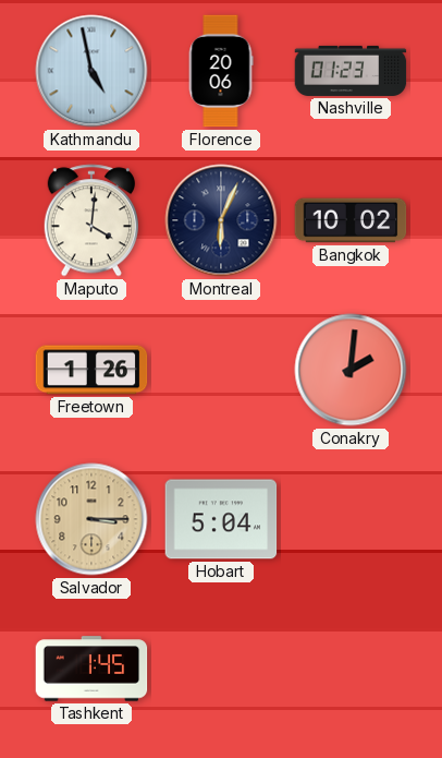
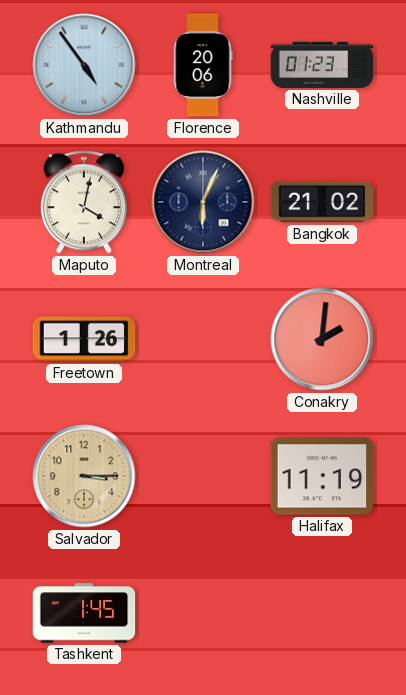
Kathmandu: 4:58 -> 4:54 (84, 65)
Maputo: 4:01 -> 4:02 (83, 202)
Bangkok: 10:02 -> 21:02 (322, 202)
Hobart: 5:04 -> none (221, 519)
Halifax: none -> 11:19 (322, 476)
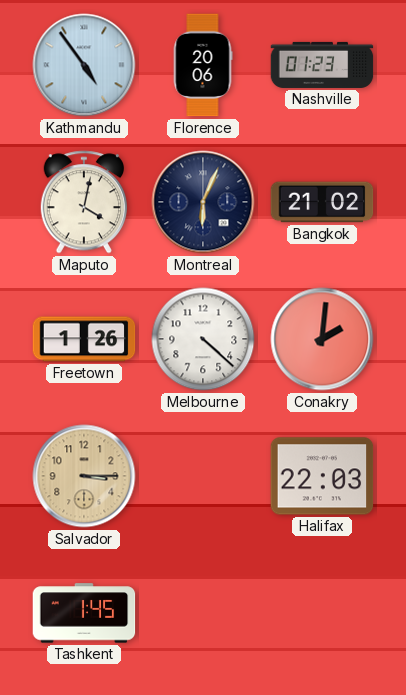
Melbourne: none -> 4:22 (203, 339)
Halifax: 11:19 -> 22:03 (322, 476)
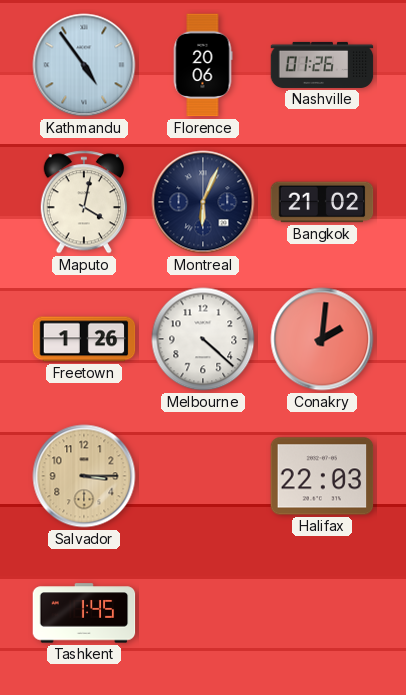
Nashville: 01:23 -> 01:26 (322, 65)
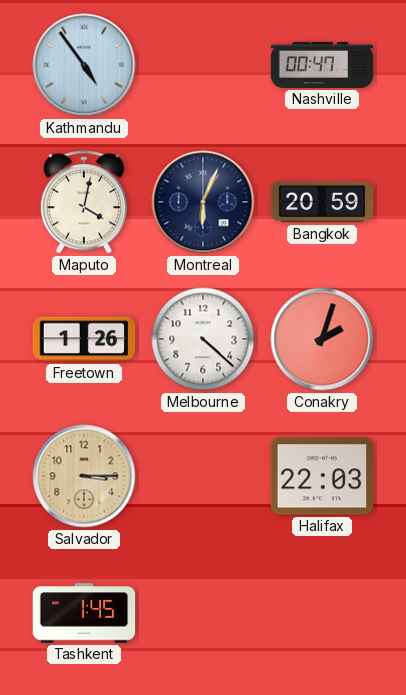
Florence: 20:06 -> none (203, 65)
Nashville: 01:26 -> 00:47 (322, 65)
Bangkok: 21:02 -> 20:59 (322, 202)
Conakry: 2:01 -> 2:03 (322, 339)
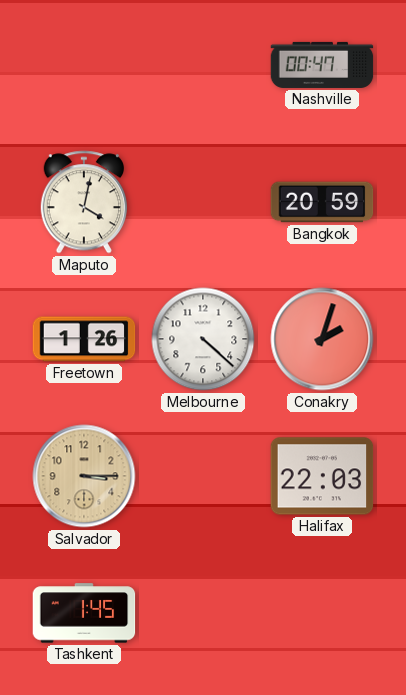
Kathmandu: 4:54 -> none (84, 65)
Montreal: 6:04 -> none (203, 202)
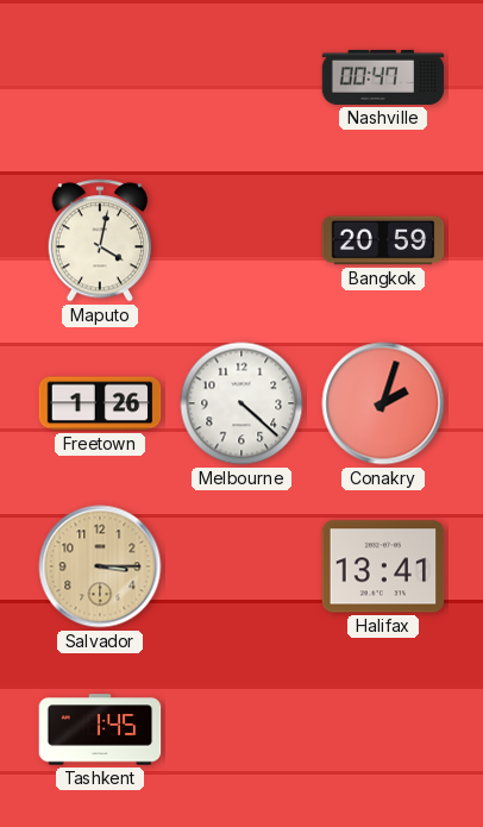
Halifax: 22:03 -> 13:41 (383, 566)
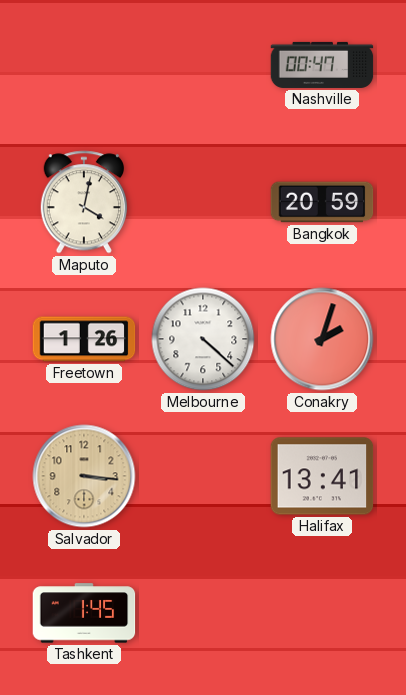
Salvador: 3:15 -> 3:16 (84, 476)
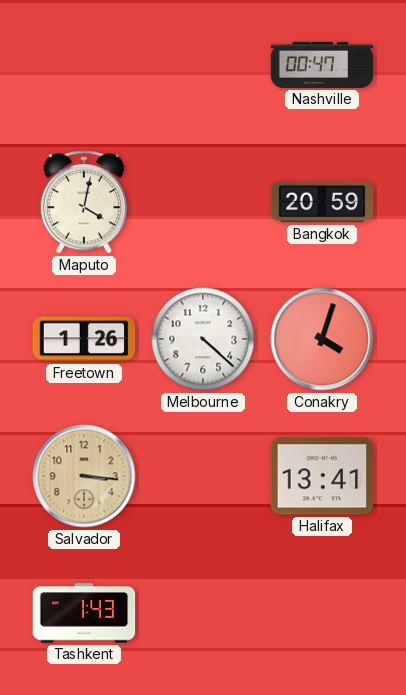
Conakry: 2:03 -> 4:03 (322, 339)
Tashkent: 1:45 -> 1:43 (84, 613)
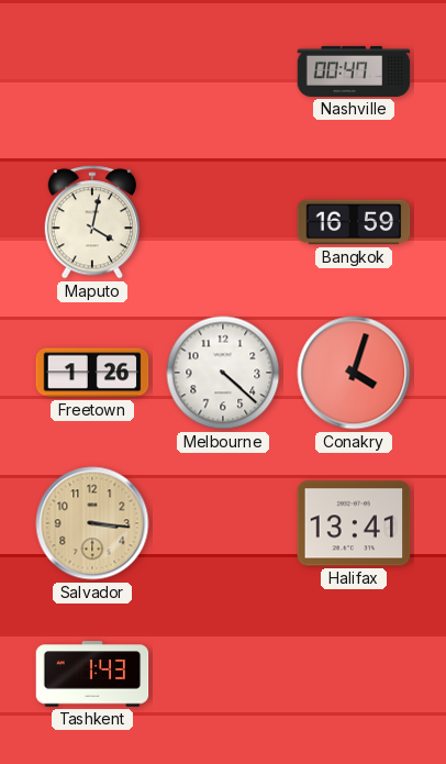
Bangkok: 20:59 -> 16:59 (354, 222)
